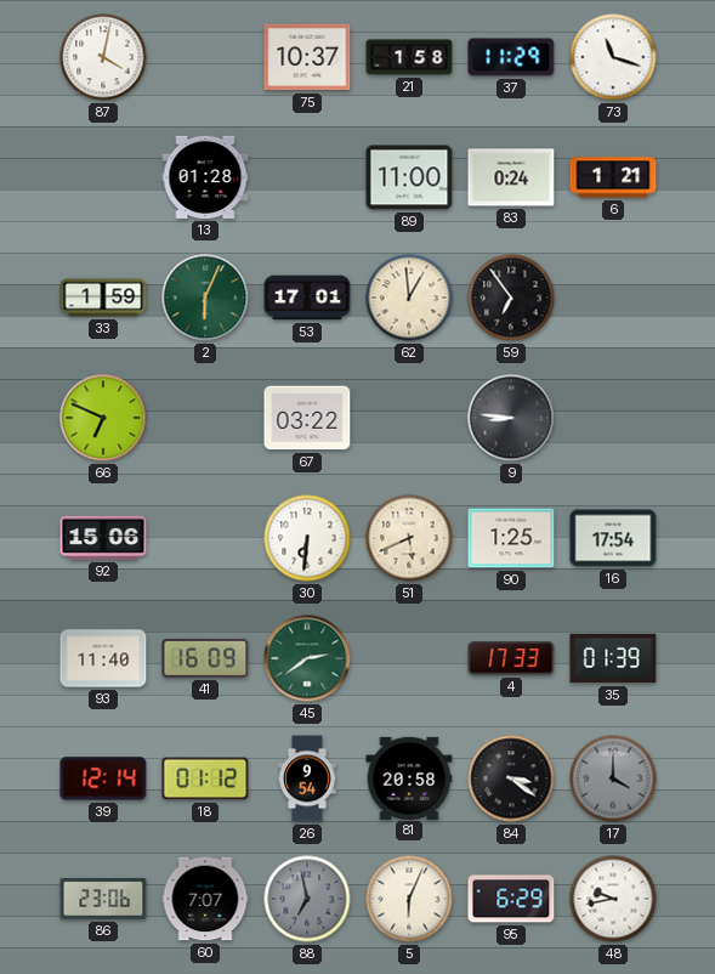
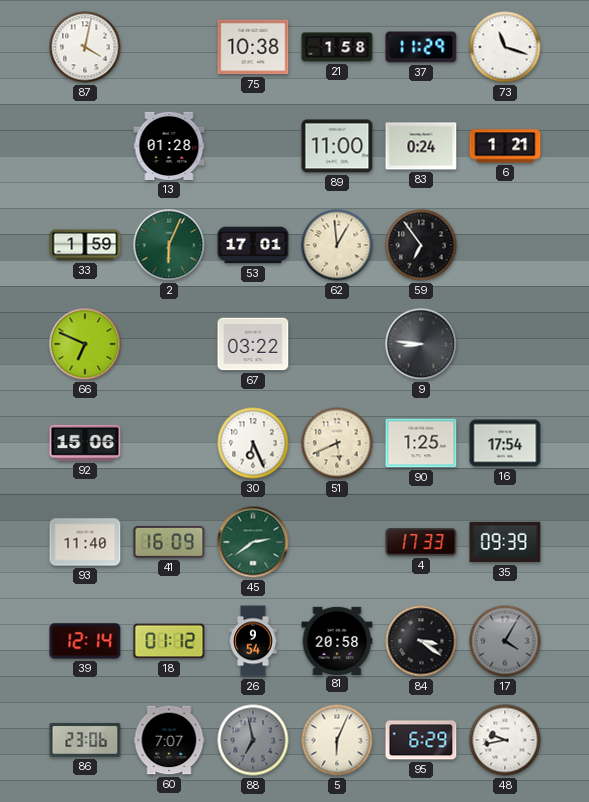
75: 10:37 -> 10:38 (253, 47)
30: 6:31 -> 6:26 (253, 443)
35: 01:39 -> 09:39 (505, 542)
17: 4:00 -> 4:05 (505, 641)
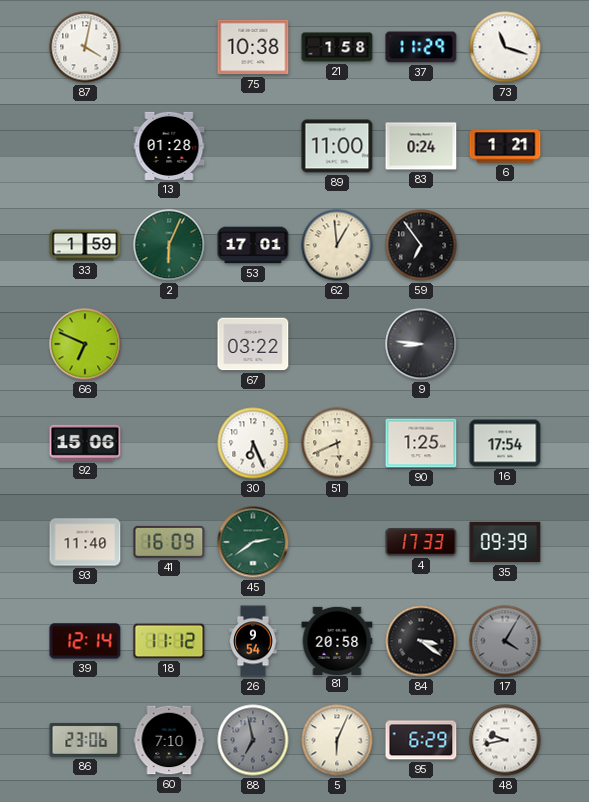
18: 01:12 -> 11:12 (169, 641)
60: 7:07 -> 7:10 (169, 740)
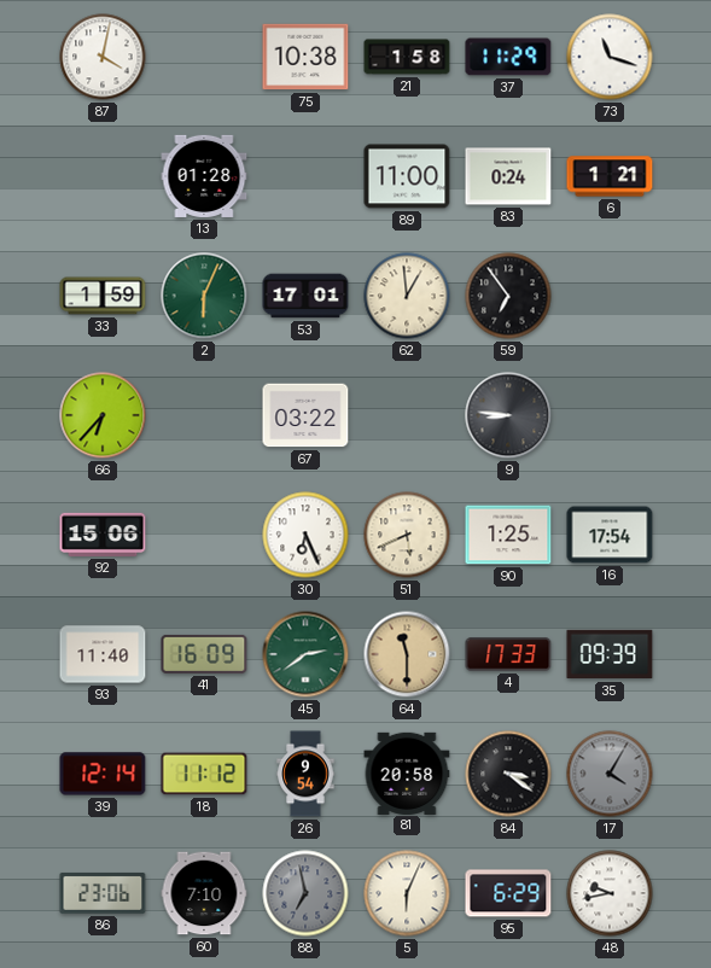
66: 6:49 -> 6:37 (103, 415)
64: none -> 11:30 (407, 654)
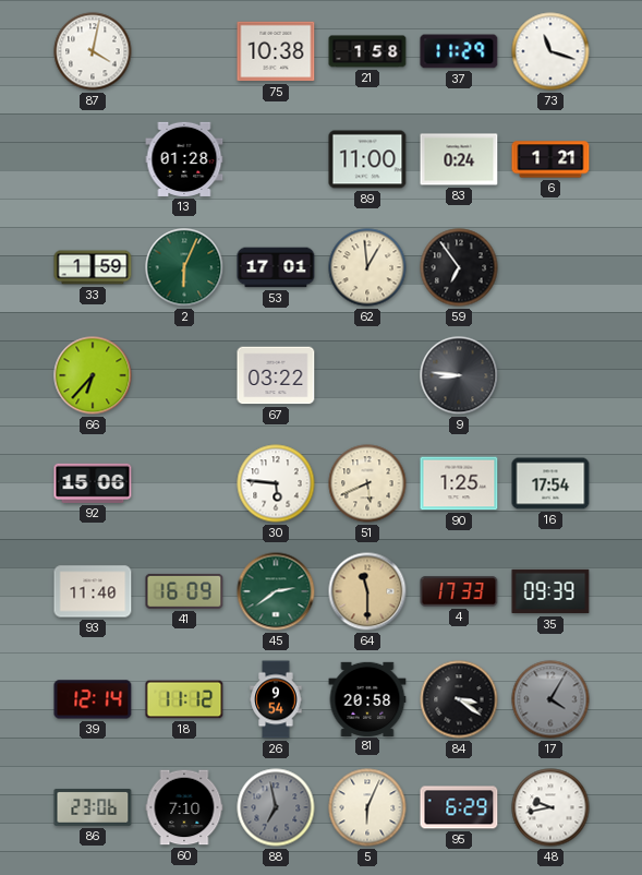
30: 6:26 -> 5:46 (276, 483)
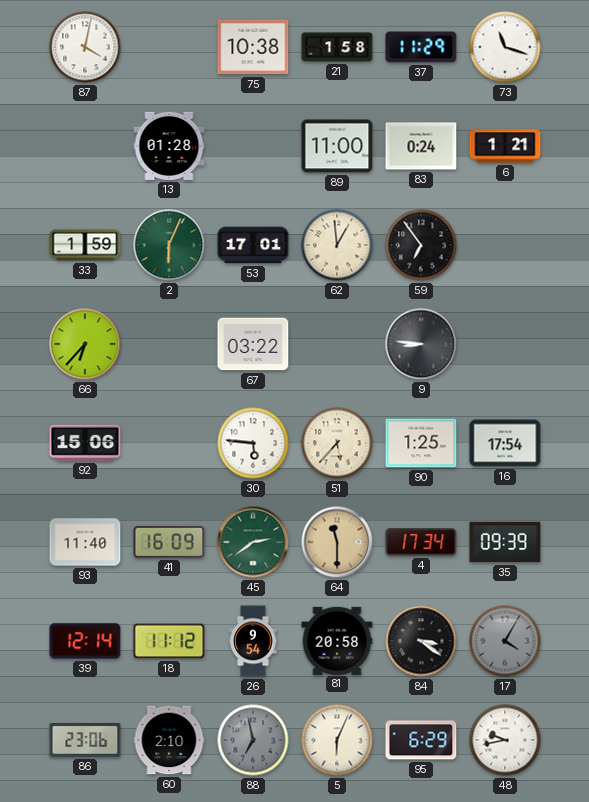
51: 5:41 -> 5:37 (337, 443)
4: 17:33 -> 17:34 (421, 542)
60: 7:10 -> 2:10 (169, 740)
